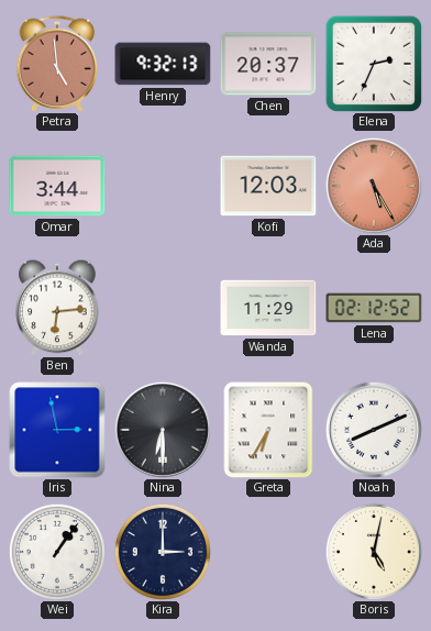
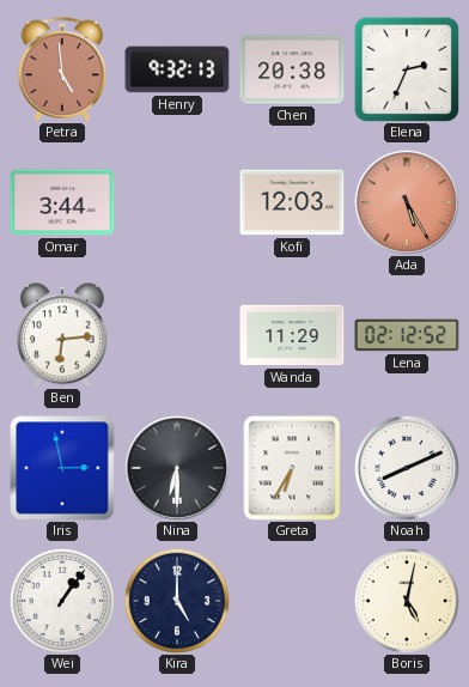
Chen: 20:37 -> 20:38 (292, 69)
Kira: 3:00 -> 5:00 (177, 601)
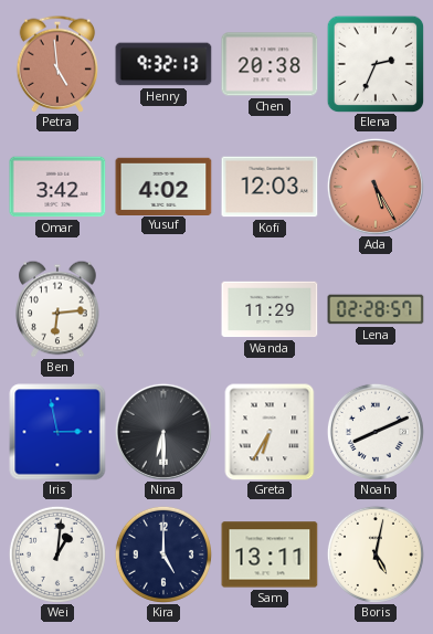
Omar: 3:44 -> 3:42 (57, 187)
Yusuf: none -> 4:02 (163, 186)
Lena: 02:12 -> 02:28 (376, 309)
Wei: 1:06 -> 1:01 (57, 554)
Sam: none -> 13:11 (270, 554)
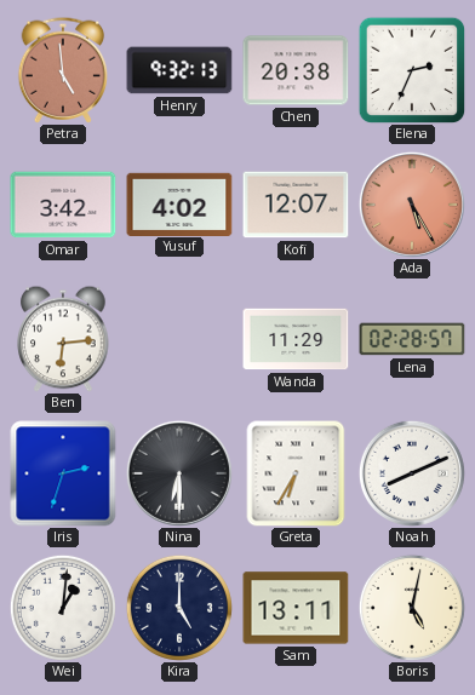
Kofi: 12:03 -> 12:07 (296, 205)
Iris: 2:58 -> 2:33 (63, 473)
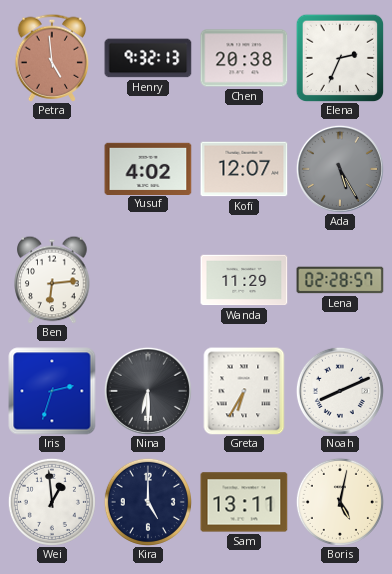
Omar: 3:42 -> none (63, 205)
Ada dial: salmon -> grey (340, 169)
Wei: 1:01 -> 12:59 (52, 502)
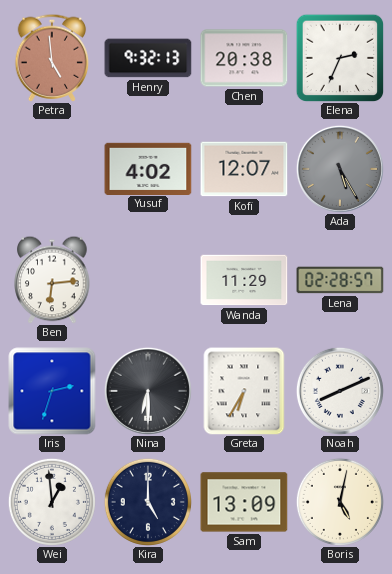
Sam: 13:11 -> 13:09 (244, 502)
